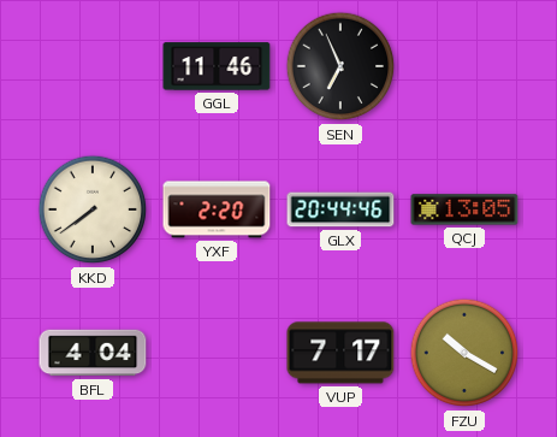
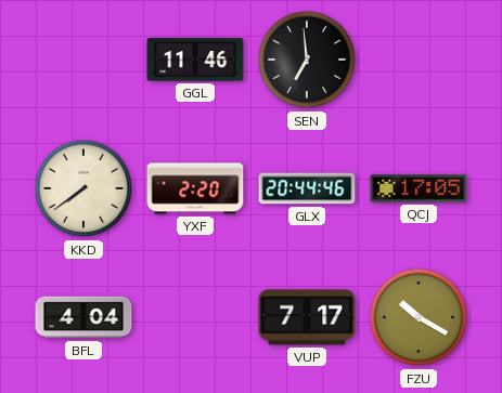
SEN: 6:56 -> 6:59 (307, 60)
QCJ: 13:05 -> 17:05 (419, 188)
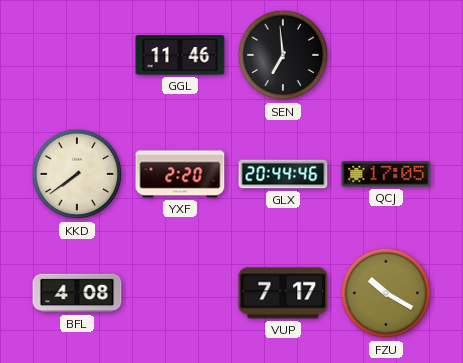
BFL: 4:04 -> 4:08 (77, 293)
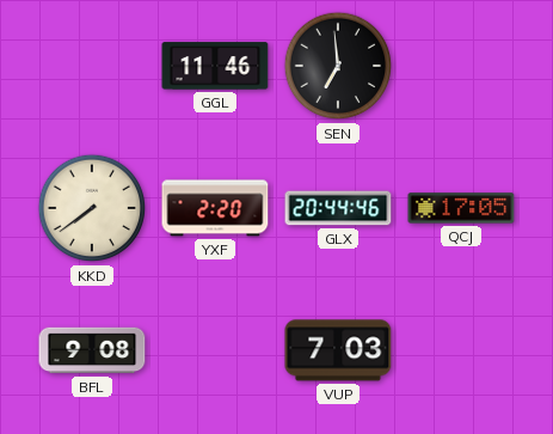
BFL: 4:08 -> 9:08 (92, 350)
VUP: 7:17 -> 7:03 (338, 350)
FZU: 10:20 -> none (386, 293)
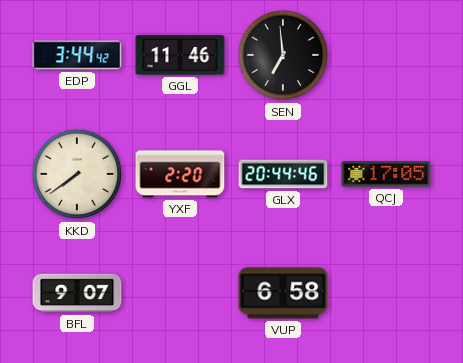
EDP: none -> 3:44 (77, 55)
BFL: 9:08 -> 9:07 (77, 293)
VUP: 7:03 -> 6:58 (283, 293)
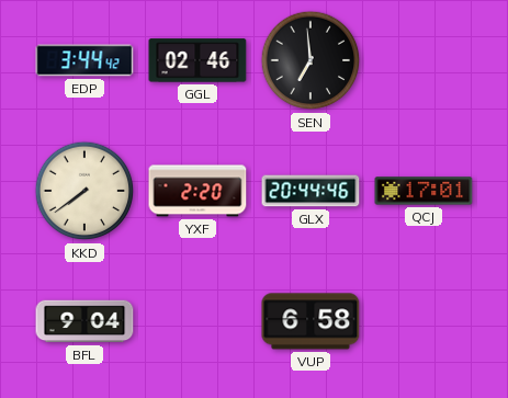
GGL: 11:46 -> 02:46 (197, 60)
QCJ: 17:05 -> 17:01 (424, 191)
BFL: 9:07 -> 9:04 (84, 321)
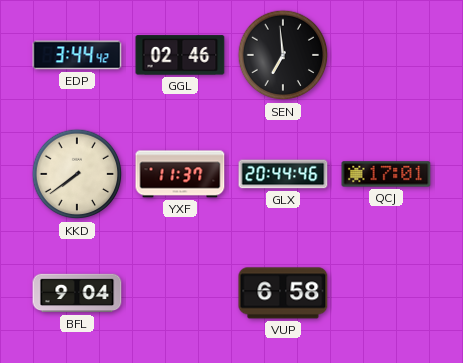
YXF: 2:20 -> 11:37 (180, 174)
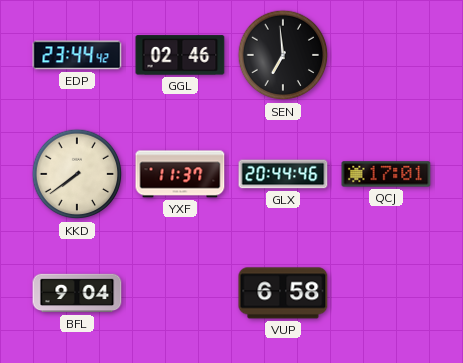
EDP: 3:44 -> 23:44 (77, 55)
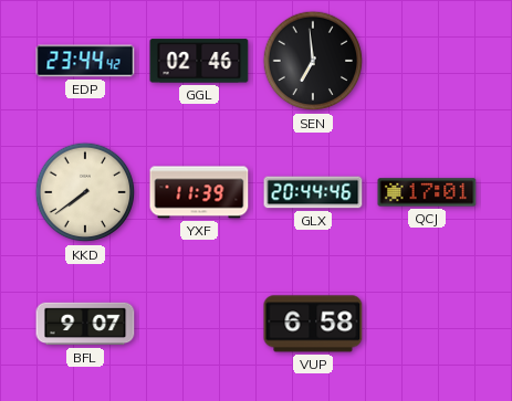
YXF: 11:37 -> 11:39 (199, 192)
BFL: 9:04 -> 9:07 (85, 324)
